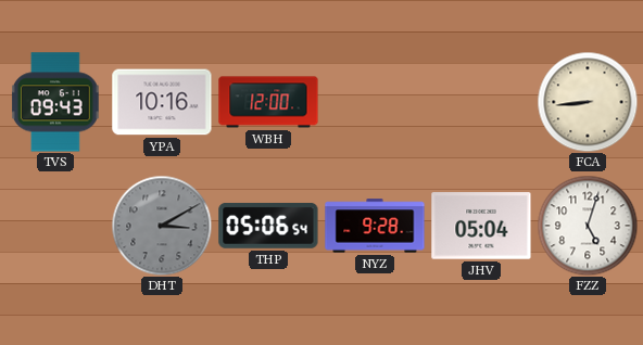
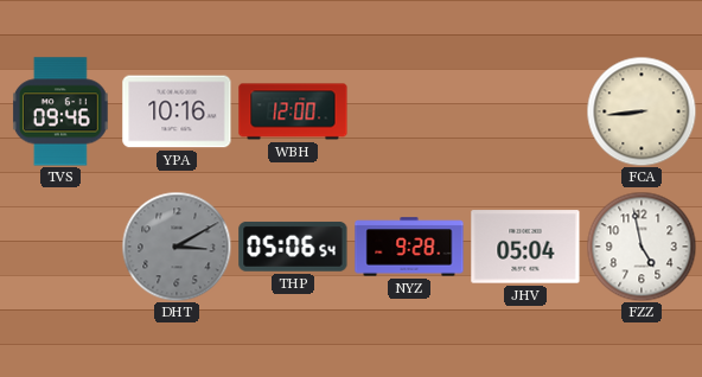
TVS: 09:43 -> 09:46 (62, 111)
FZZ: 5:03 -> 4:58 (642, 247)
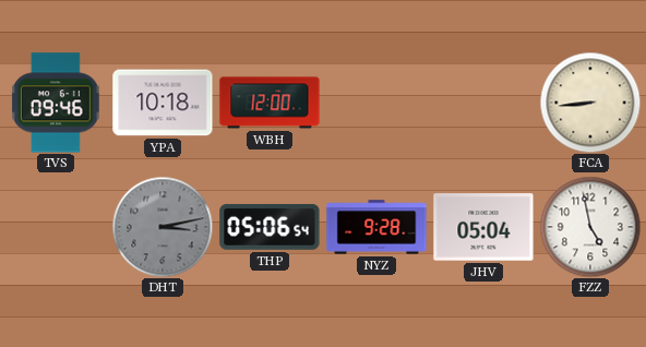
YPA: 10:16 -> 10:18 (163, 103)
DHT: 3:10 -> 3:13 (163, 227)
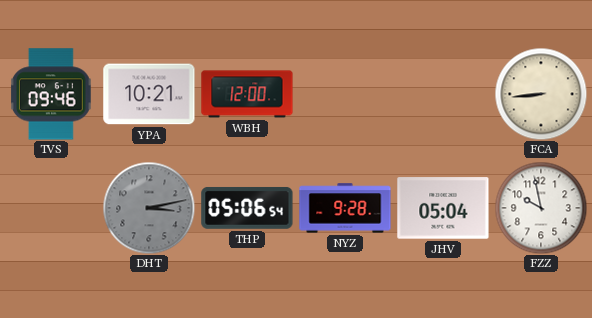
YPA: 10:18 -> 10:21 (149, 94)
FZZ: 4:58 -> 9:58 (541, 208)
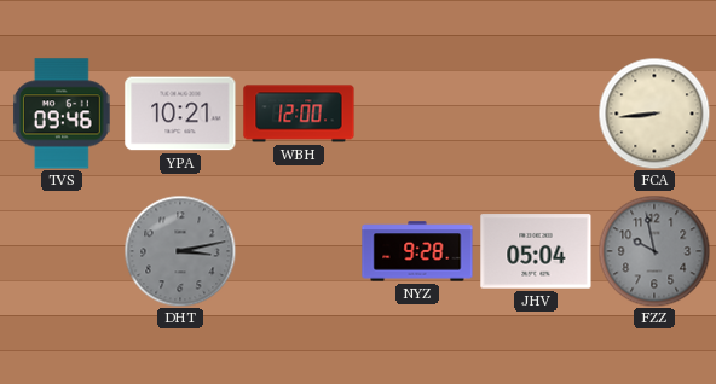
THP: 05:06 -> none (247, 208)
FZZ dial: white -> grey (654, 251)
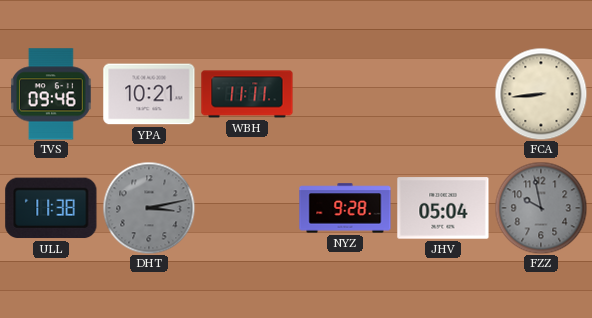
WBH: 12:00 -> 11:11 (247, 94)
ULL: none -> 11:38 (51, 208)
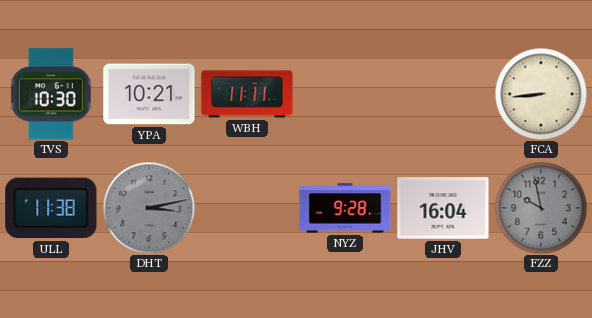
TVS: 09:46 -> 10:30 (52, 94)
JHV: 05:04 -> 16:04 (443, 208)
